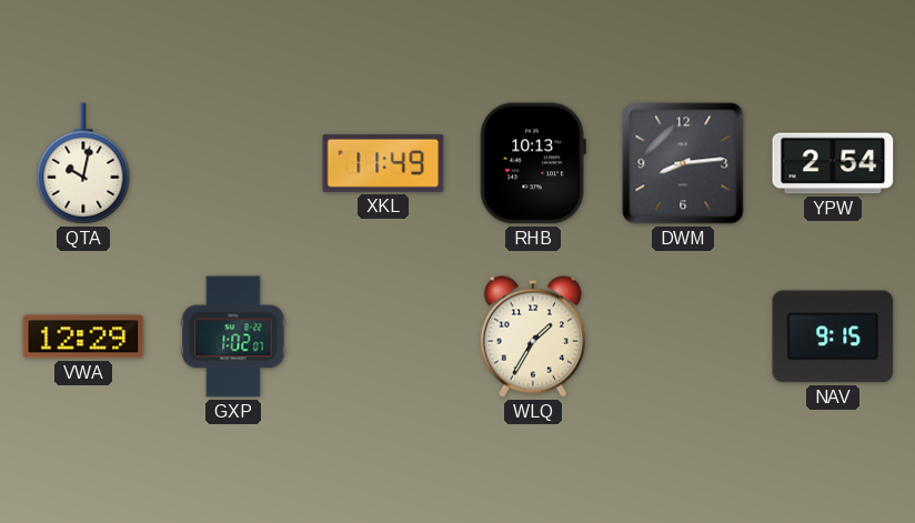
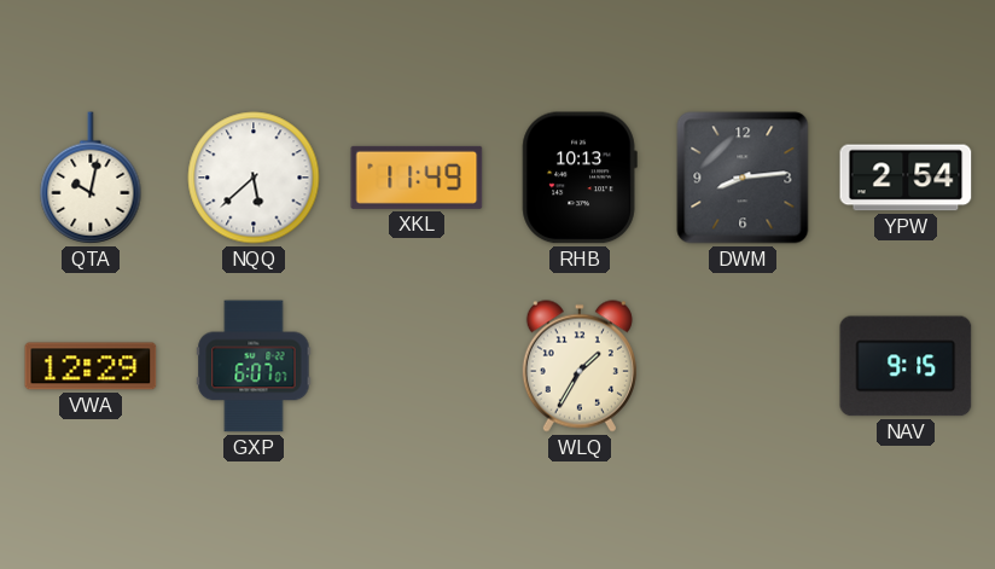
NQQ: none -> 5:38 (254, 178)
GXP: 1:02 -> 6:07 (254, 366)
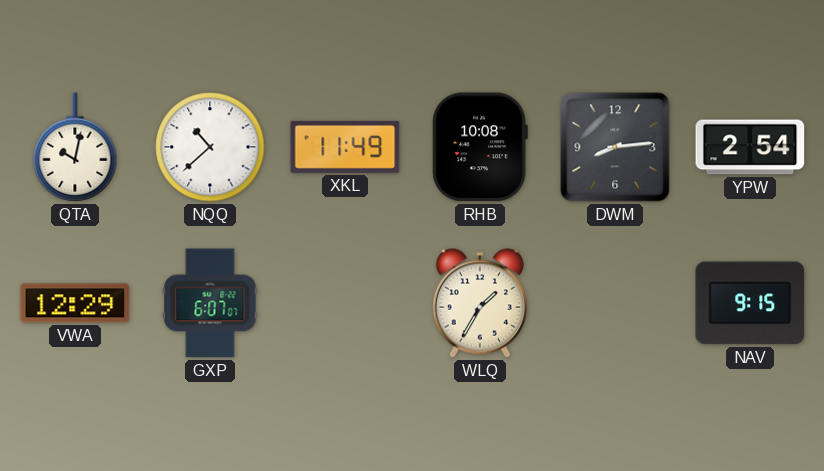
NQQ: 5:38 -> 10:38 (210, 147)
RHB: 10:13 -> 10:08 (480, 147)
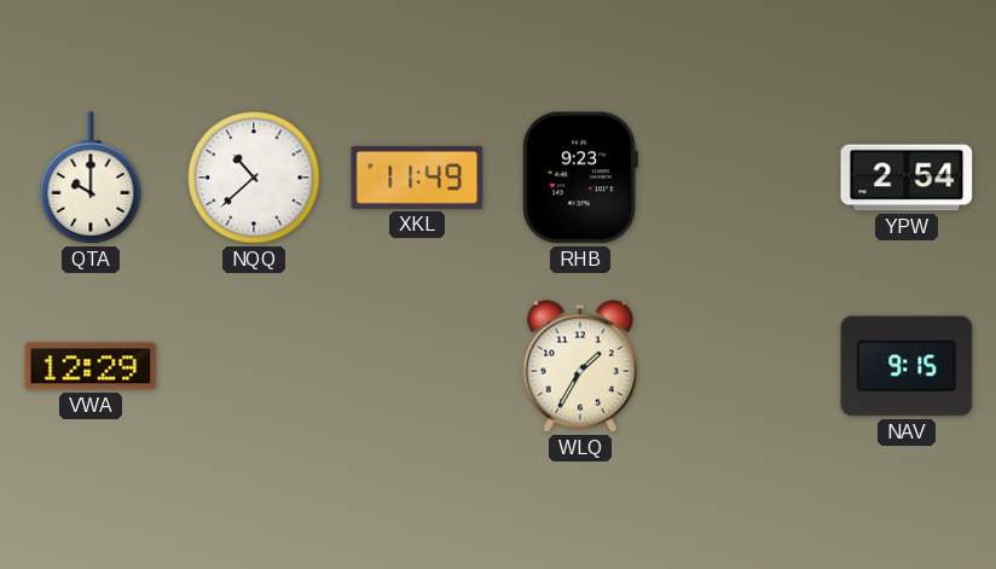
QTA: 10:02 -> 10:00 (91, 178)
RHB: 10:08 -> 9:23 (580, 178)
DWM: 8:14 -> none (615, 147)
GXP: 6:07 -> none (210, 303)
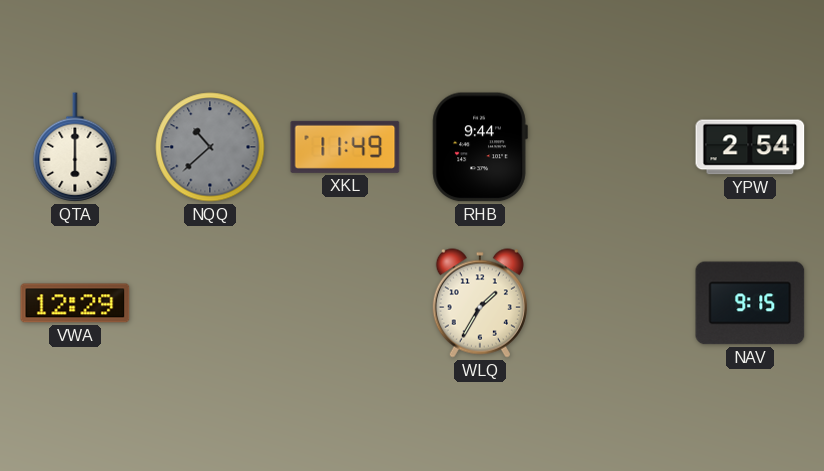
QTA: 10:00 -> 6:00 (75, 147)
NQQ dial: white -> grey (210, 147)
RHB: 9:23 -> 9:44 (480, 147)
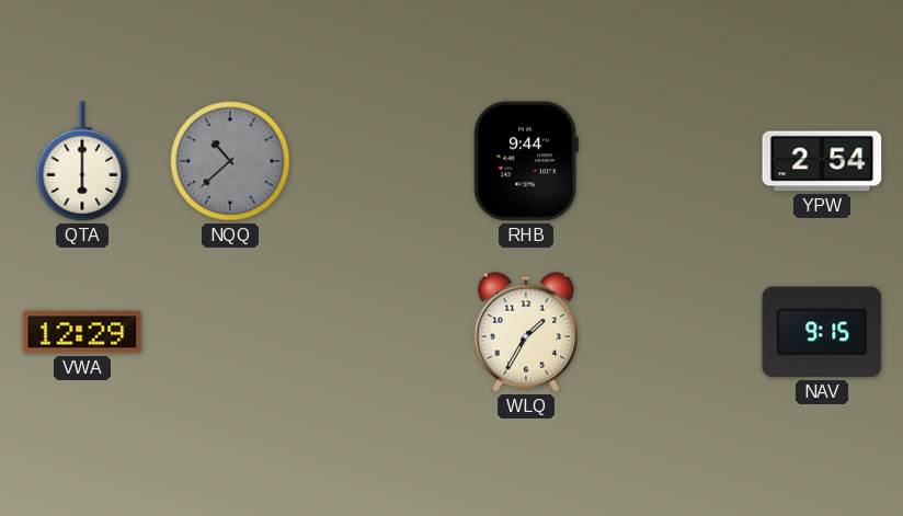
XKL: 11:49 -> none (345, 147)
